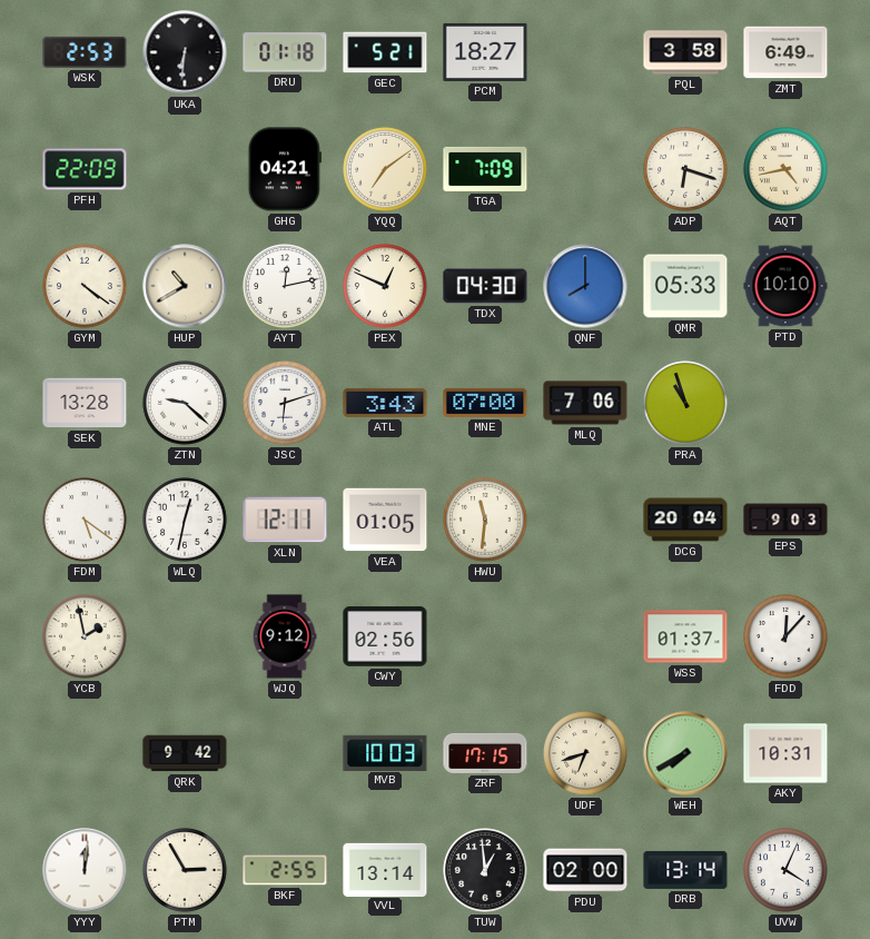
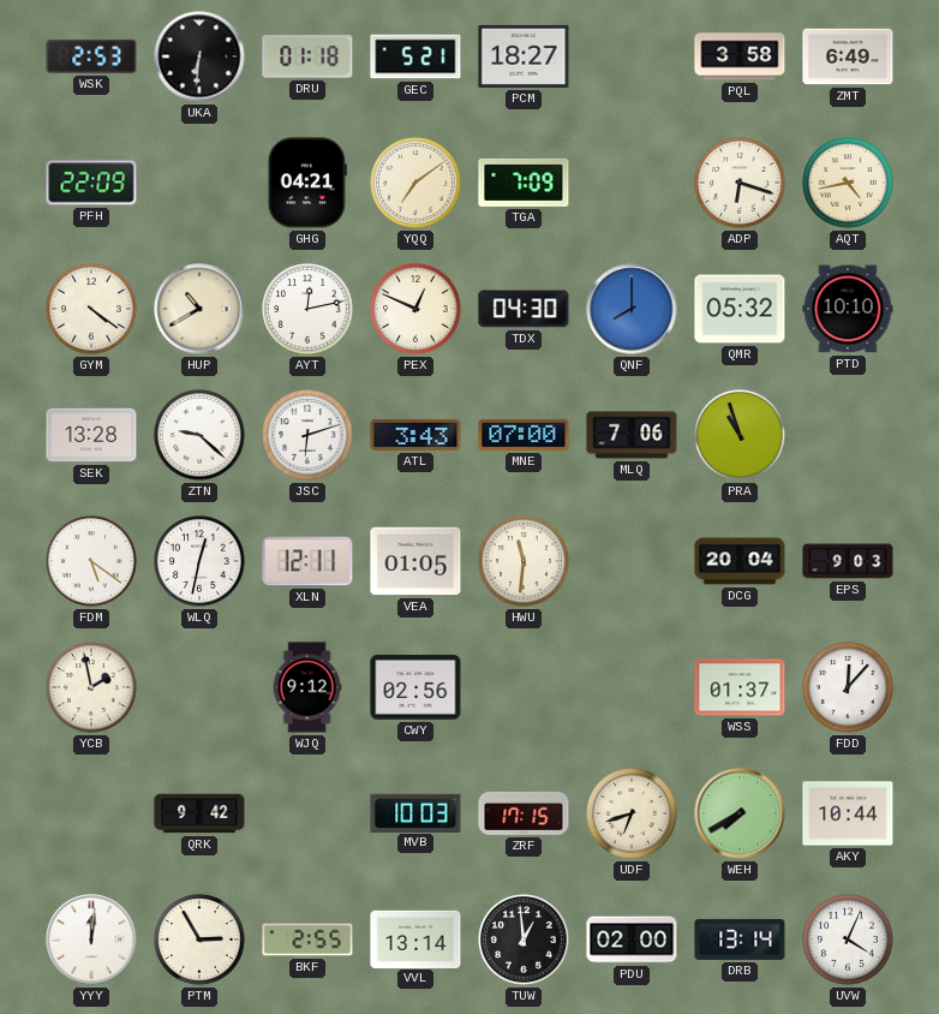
QMR: 05:33 -> 05:32 (740, 309)
AKY: 10:31 -> 10:44 (848, 813)
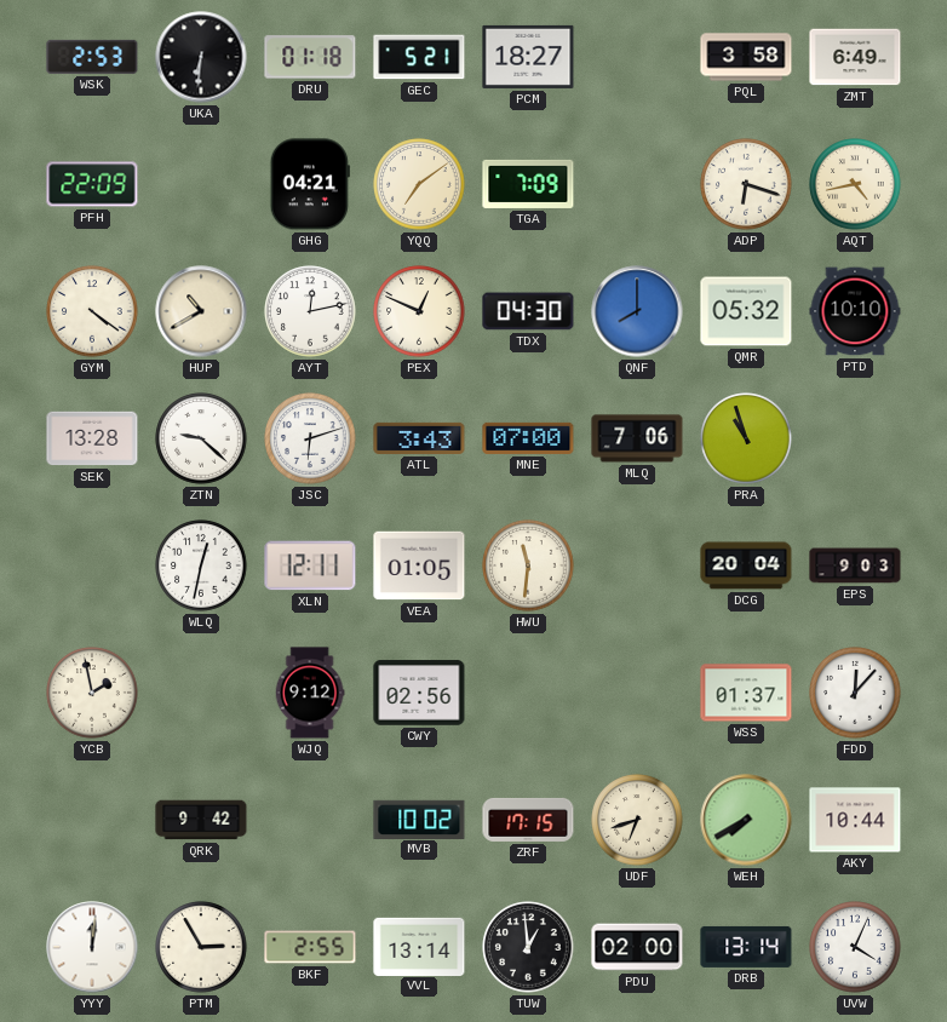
FDM: 5:21 -> none (91, 561)
MVB: 10:03 -> 10:02 (419, 819)
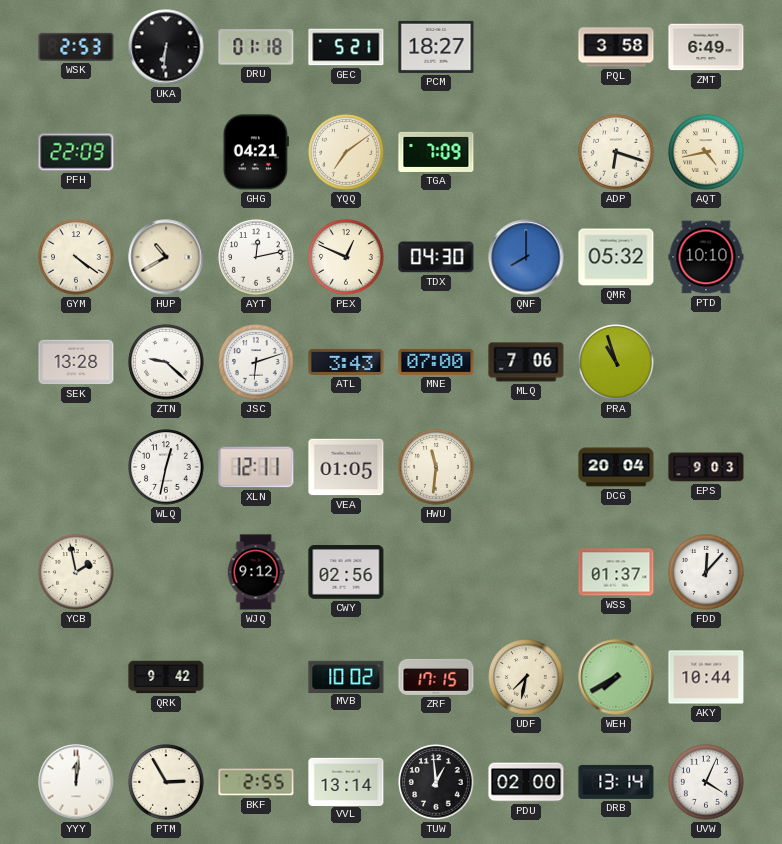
UDF: 6:42 -> 7:32 (526, 677)
